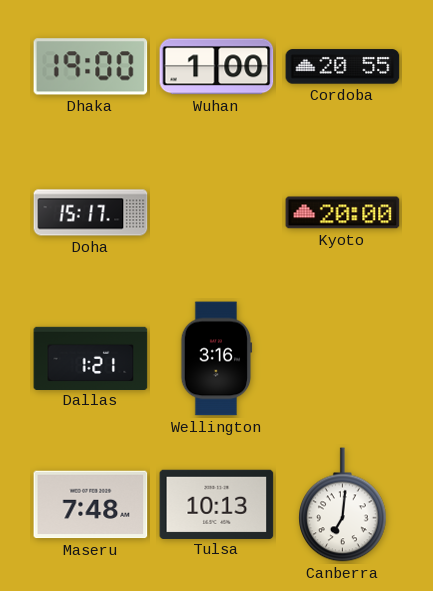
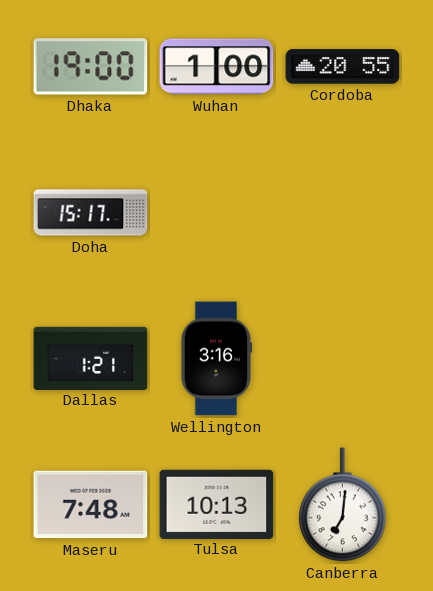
Kyoto: 20:00 -> none (343, 213)
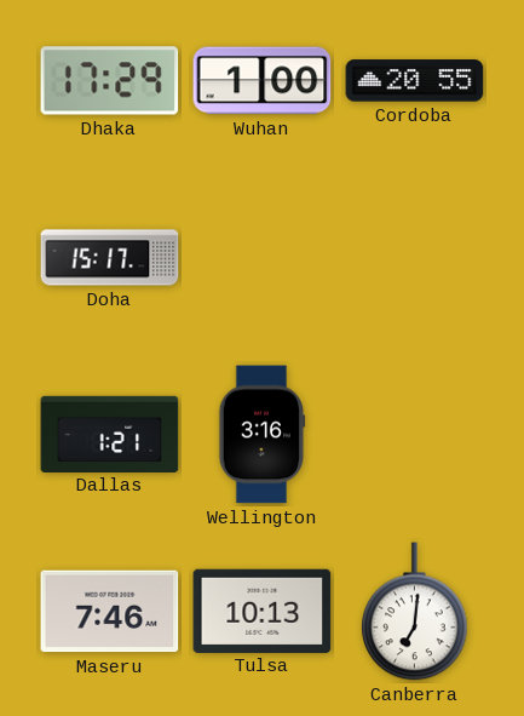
Dhaka: 19:00 -> 17:29 (110, 81)
Maseru: 7:48 -> 7:46 (110, 612)
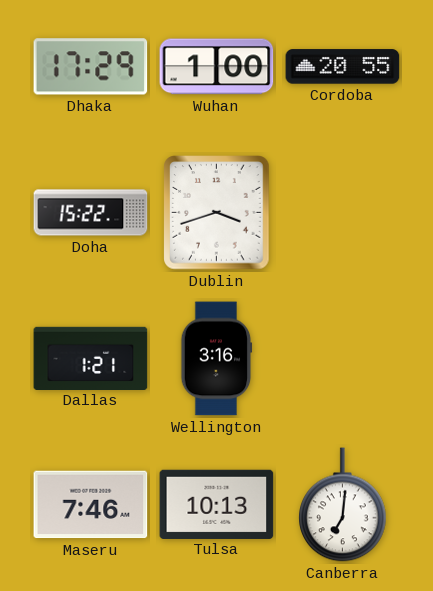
Doha: 15:17 -> 15:22 (91, 213)
Dublin: none -> 3:42 (217, 213)
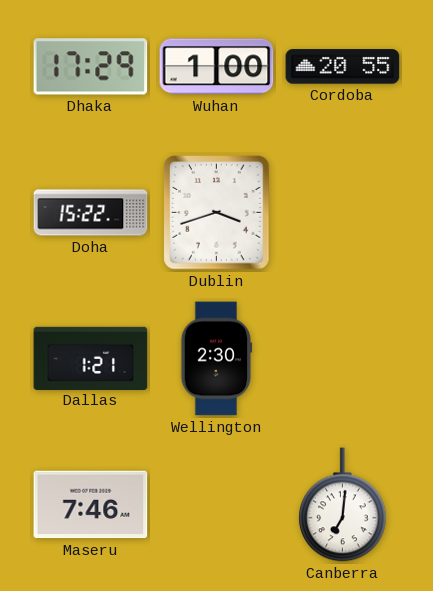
Wellington: 3:16 -> 2:30 (217, 359)
Tulsa: 10:13 -> none (217, 504)
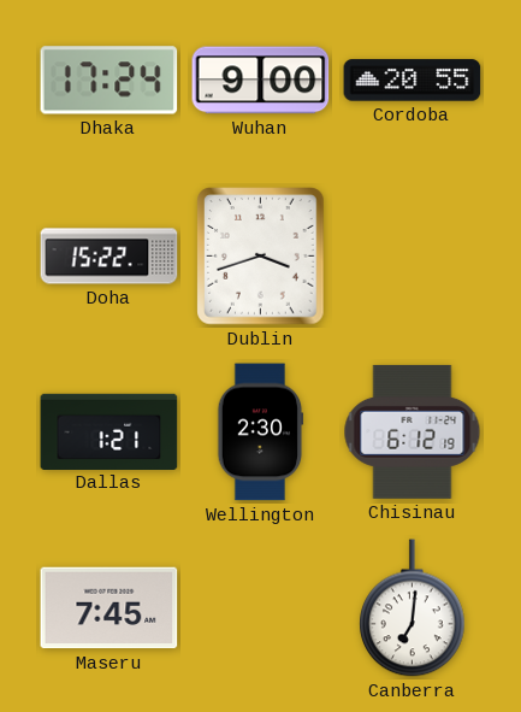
Dhaka: 17:29 -> 17:24 (109, 81)
Wuhan: 1:00 -> 9:00 (261, 81)
Chisinau: none -> 6:12 (413, 431)
Maseru: 7:46 -> 7:45 (109, 608)
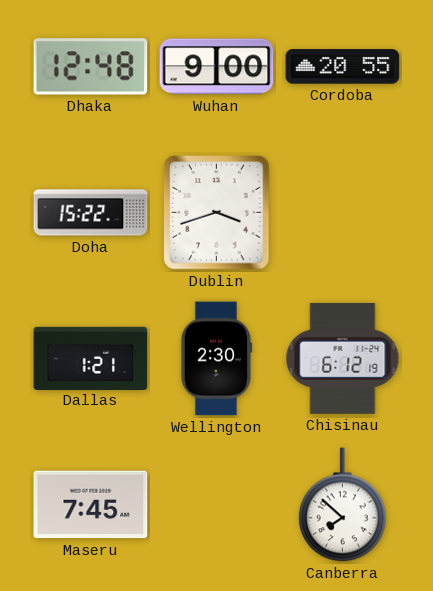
Dhaka: 17:24 -> 12:48 (91, 67)
Canberra: 7:01 -> 7:52 (343, 505)
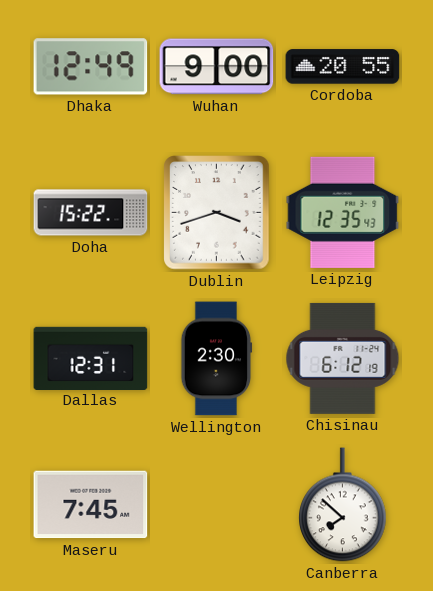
Dhaka: 12:48 -> 12:49 (91, 67)
Leipzig: none -> 12:35 (343, 212)
Dallas: 1:21 -> 12:31 (91, 358)
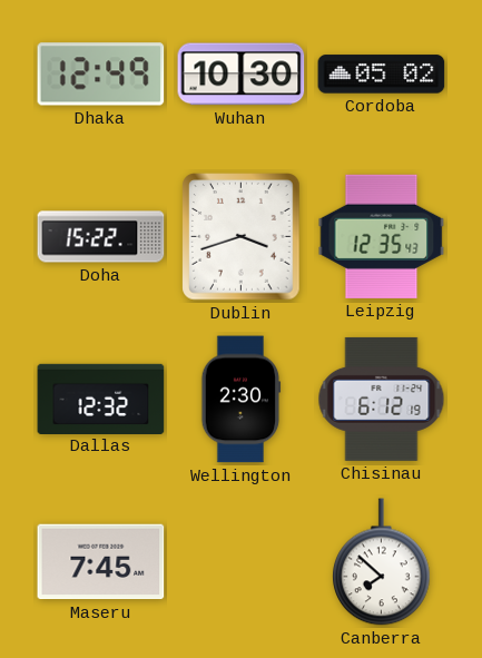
Wuhan: 9:00 -> 10:30 (242, 75)
Cordoba: 20:55 -> 05:02 (382, 75)
Dallas: 12:31 -> 12:32 (101, 399)
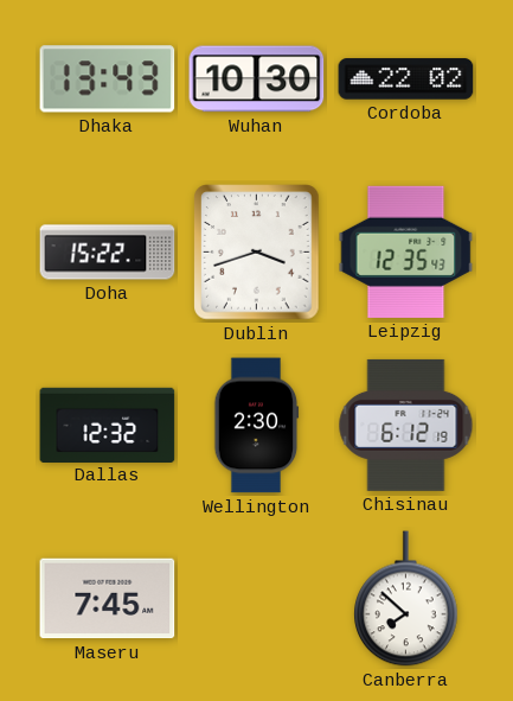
Dhaka: 12:49 -> 13:43 (108, 79)
Cordoba: 05:02 -> 22:02 (406, 79)
